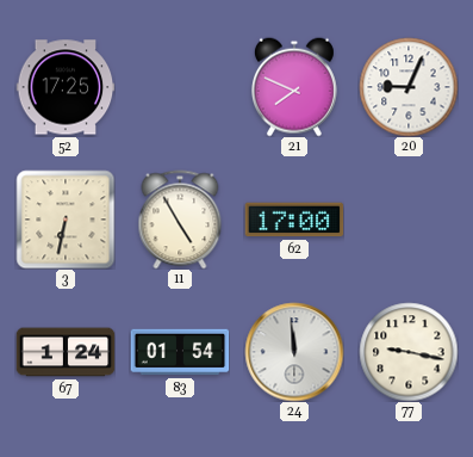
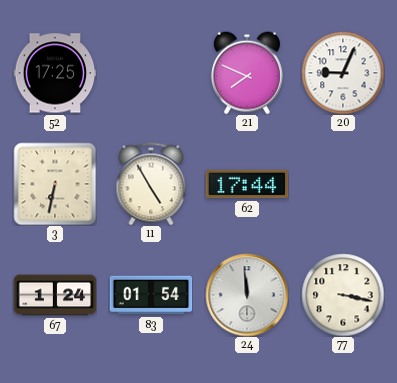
62: 17:00 -> 17:44 (247, 184)
77: 9:17 -> 3:17 (343, 295)
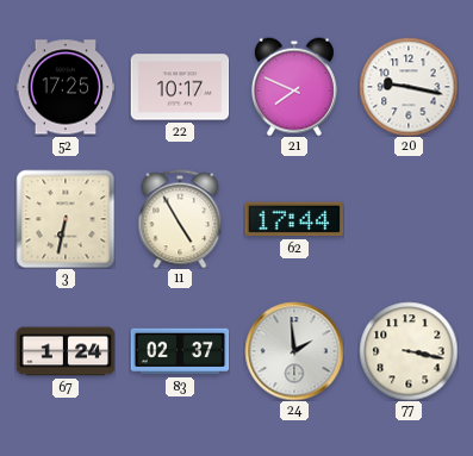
22: none -> 10:17 (180, 87)
20: 9:04 -> 9:17 (409, 87)
83: 01:54 -> 02:37 (180, 351)
24: 11:59 -> 1:59 (294, 351)
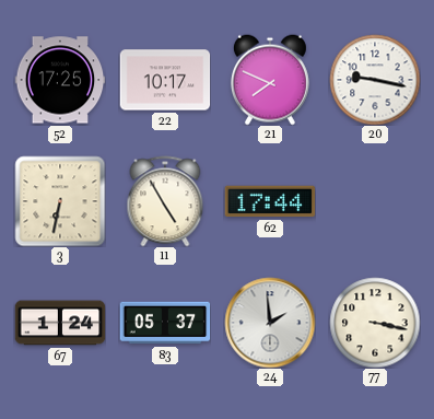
83: 02:37 -> 05:37 (165, 323)
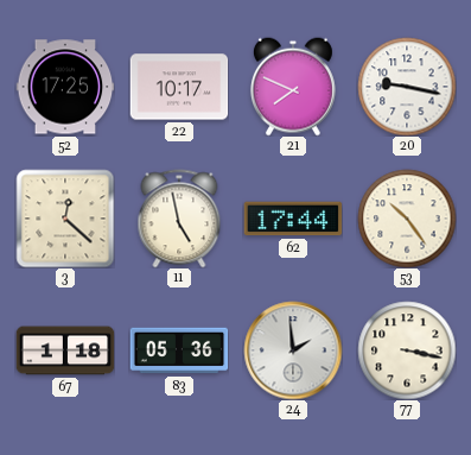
3: 6:32 -> 12:22 (65, 219)
11: 4:55 -> 4:58 (179, 219)
53: none -> 10:24 (407, 219)
67: 1:24 -> 1:18 (65, 350)
83: 05:37 -> 05:36 (179, 350)
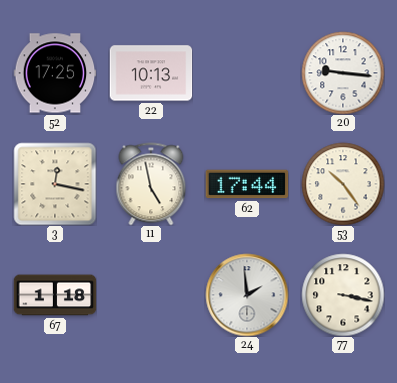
22: 10:17 -> 10:13 (151, 73)
21: 7:49 -> none (293, 87)
20: 9:17 -> 9:16 (343, 73)
3: 12:22 -> 12:17 (55, 184)
83: 05:36 -> none (179, 350)
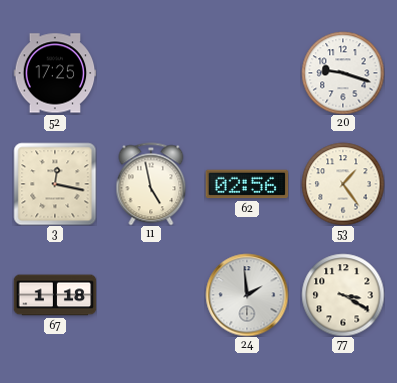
22: 10:13 -> none (151, 73)
20: 9:16 -> 9:18 (343, 73)
62: 17:44 -> 02:56 (247, 184)
53: 10:24 -> 1:24 (343, 184)
77: 3:17 -> 3:20 (343, 295)
